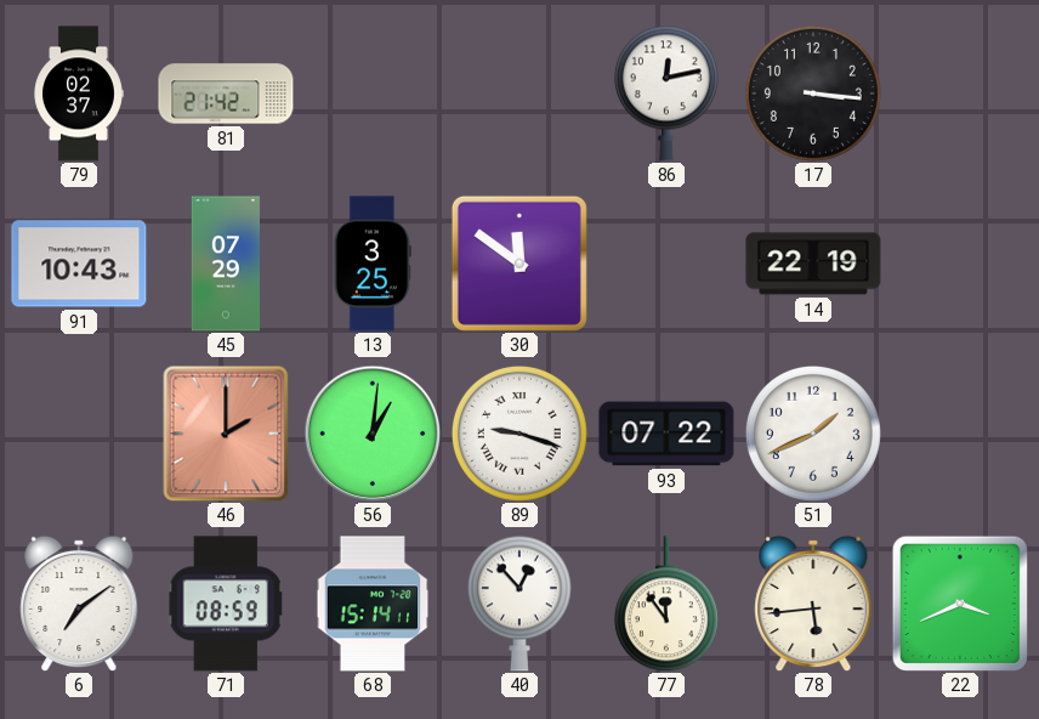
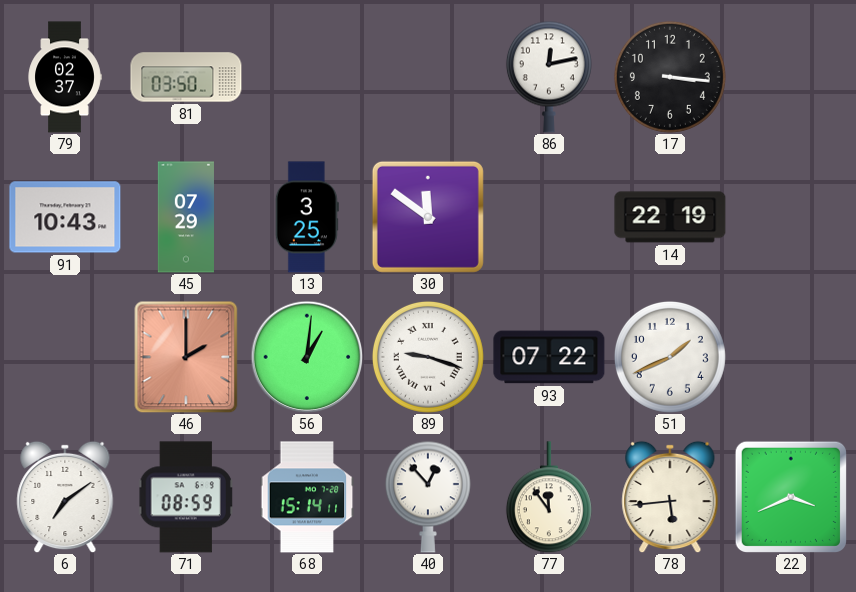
81: 21:42 -> 03:50 (186, 77)
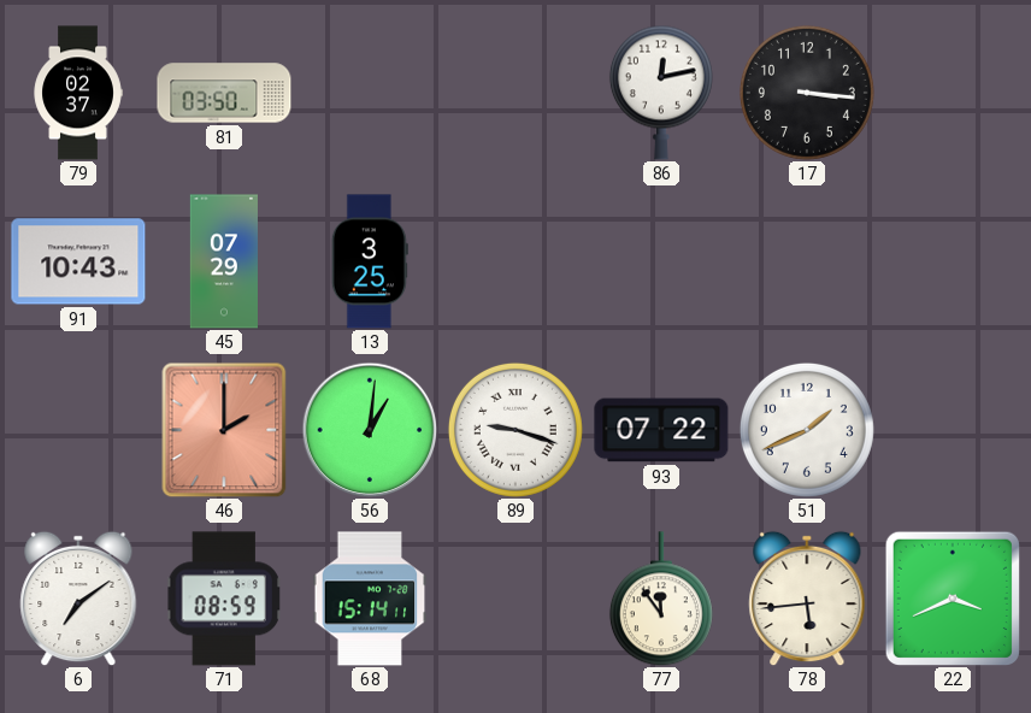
30: 11:51 -> none (428, 217)
14: 22:19 -> none (670, 217)
40: 12:53 -> none (428, 497)
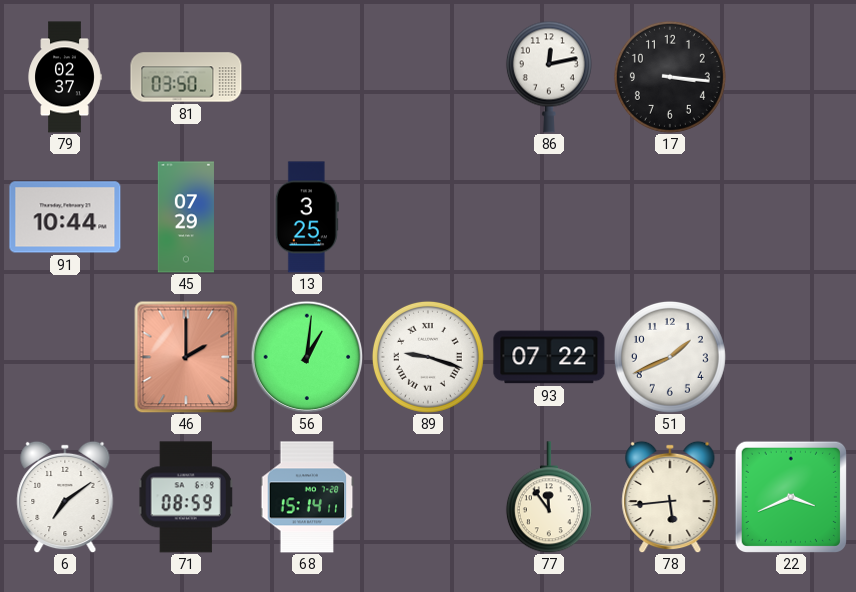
91: 10:43 -> 10:44 (65, 217)
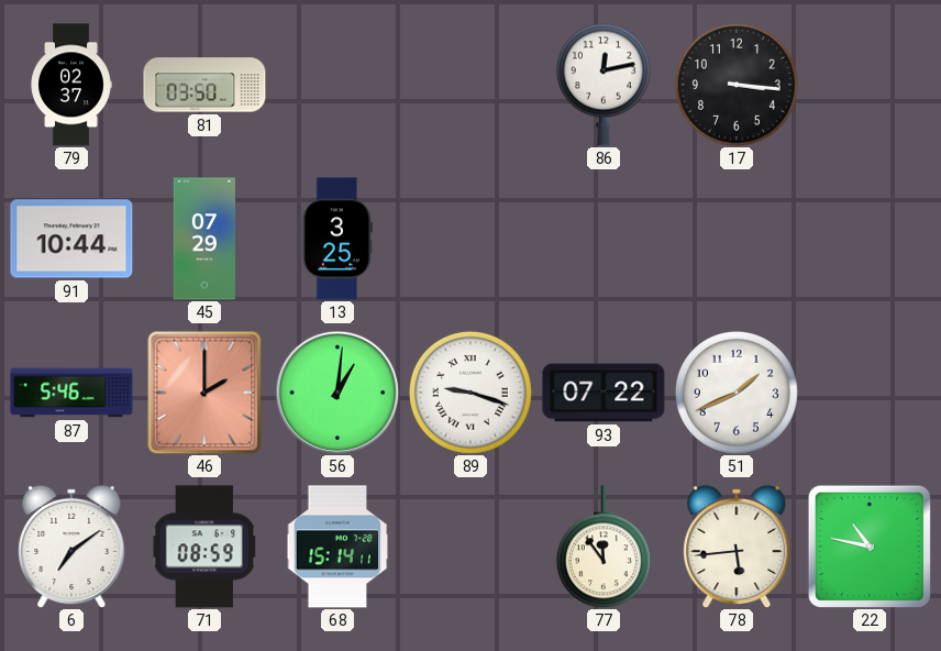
87: none -> 5:46 (71, 393)
22: 3:41 -> 10:47 (870, 547)
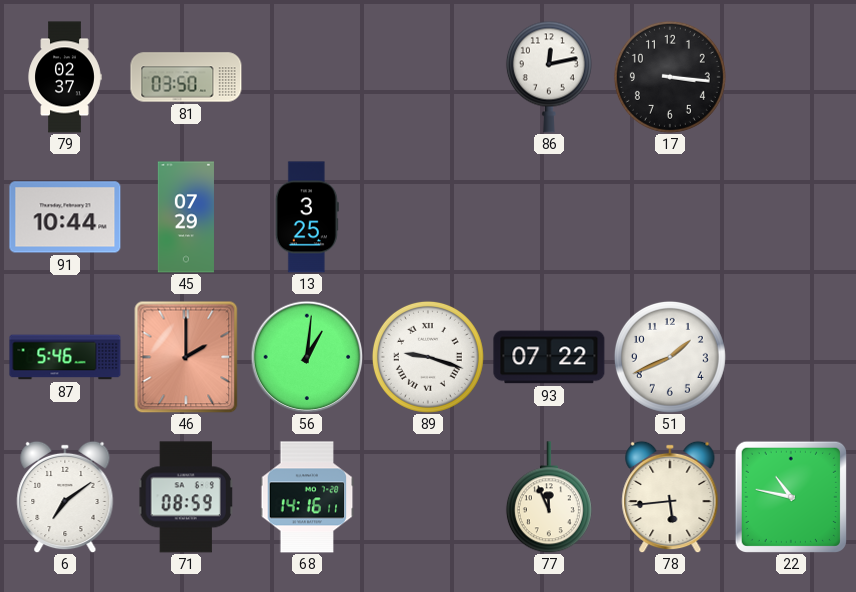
68: 15:14 -> 14:16 (307, 497)
77: 11:54 -> 11:56 (549, 497)
